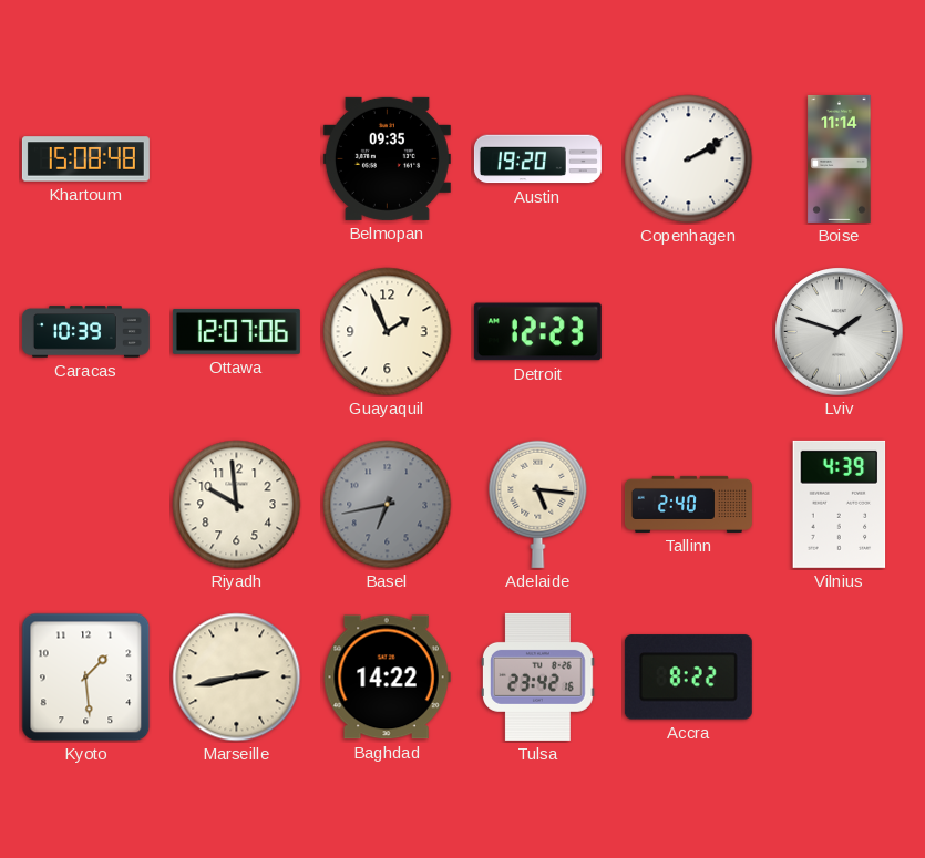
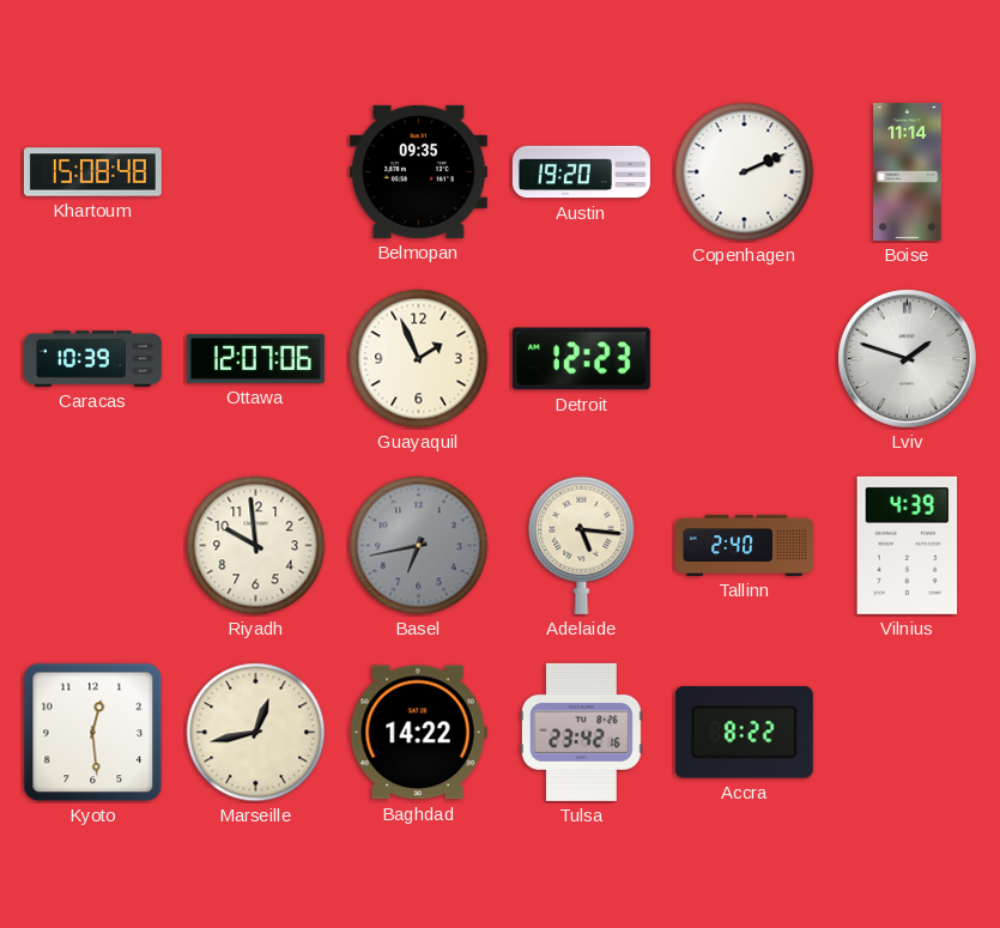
Copenhagen: 2:10 -> 2:11 (745, 172)
Kyoto: 1:29 -> 12:29 (93, 733)
Marseille: 2:43 -> 12:43 (256, 733)
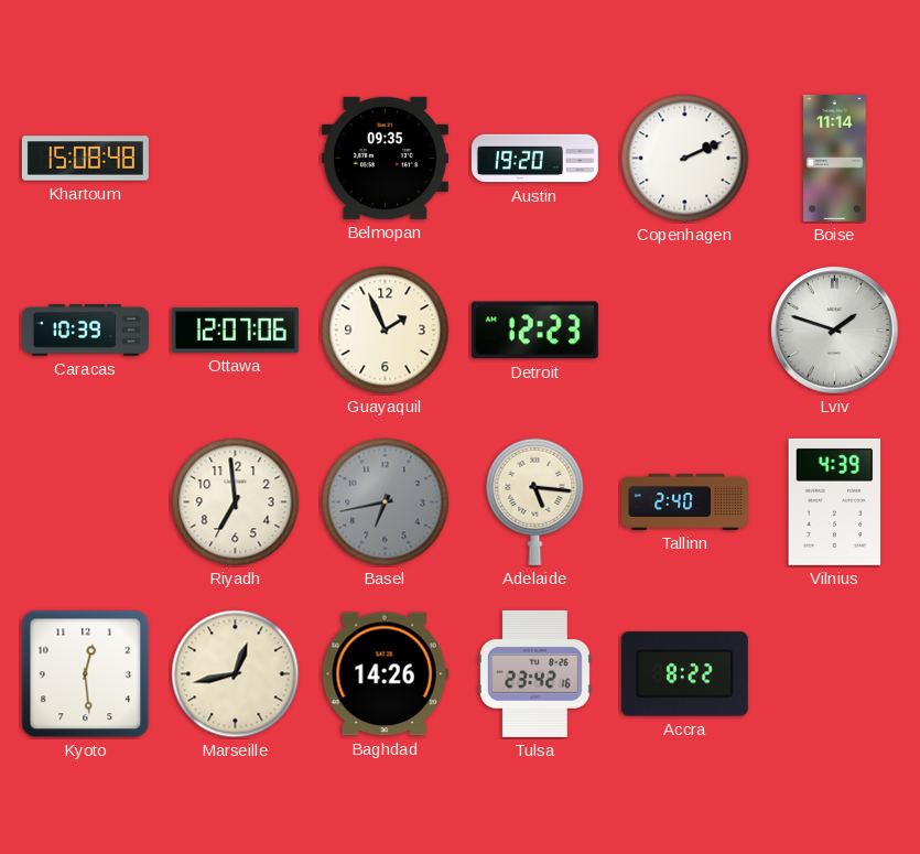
Riyadh: 9:59 -> 6:59 (236, 502)
Baghdad: 14:22 -> 14:26 (385, 674)
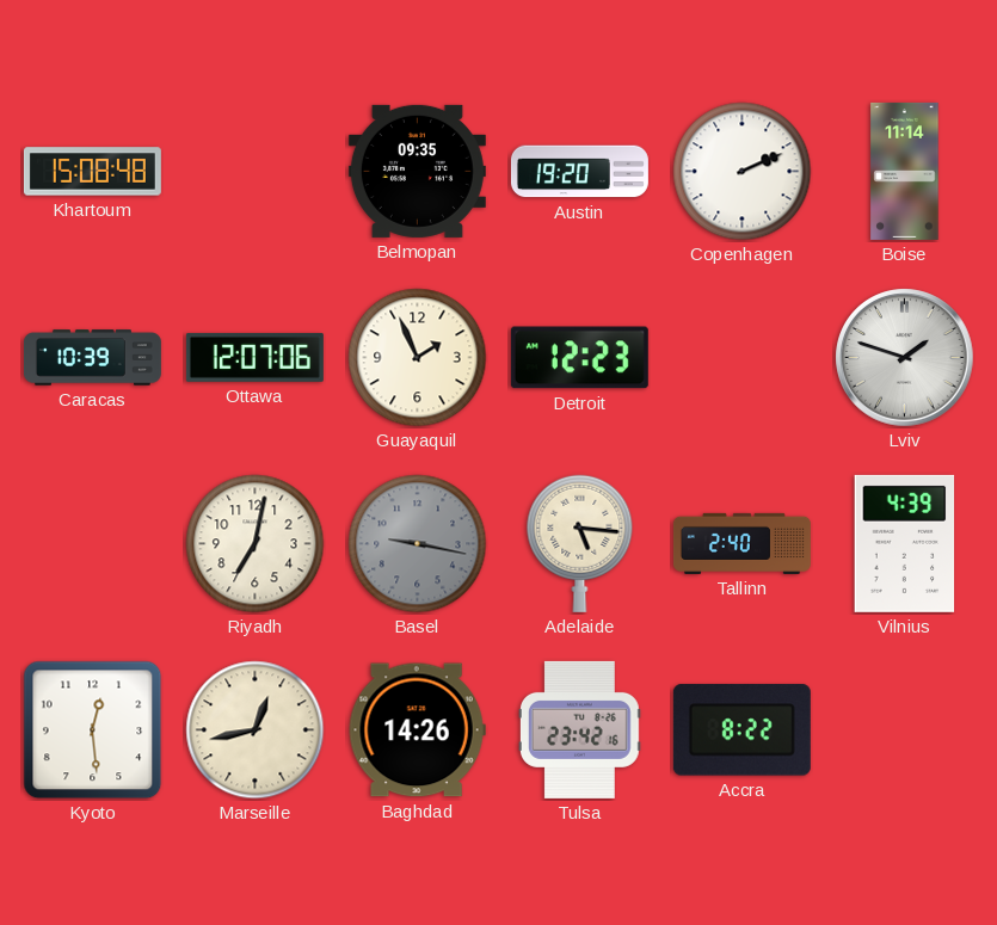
Riyadh: 6:59 -> 7:02 (256, 544)
Basel: 6:43 -> 9:17 (418, 544)
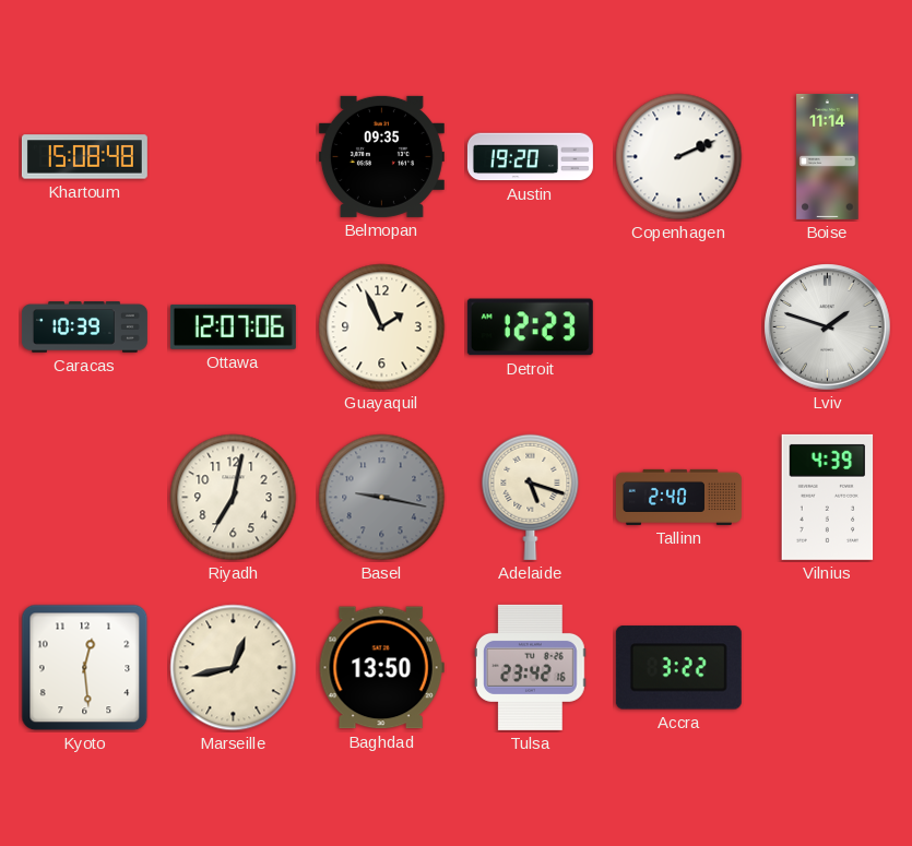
Adelaide: 5:16 -> 5:18 (531, 497)
Baghdad: 14:26 -> 13:50 (381, 668)
Accra: 8:22 -> 3:22 (678, 668)
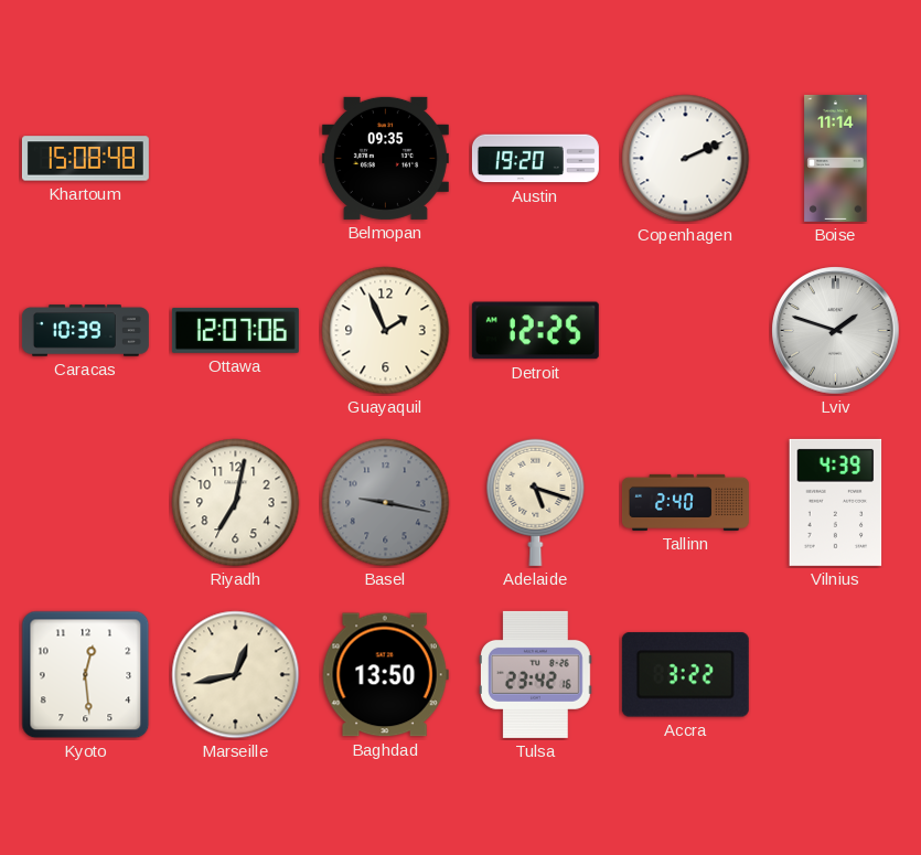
Detroit: 12:23 -> 12:25 (535, 331)
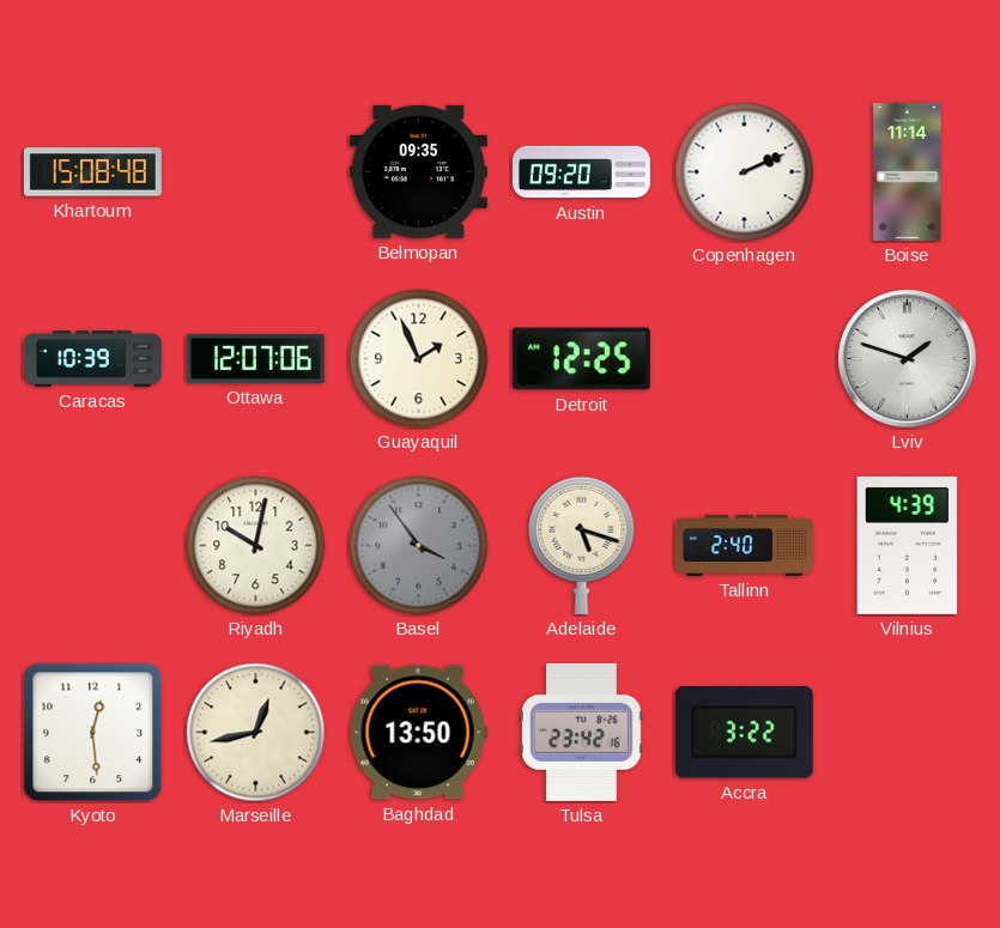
Austin: 19:20 -> 09:20 (581, 172)
Riyadh: 7:02 -> 10:02 (256, 546)
Basel: 9:17 -> 3:54 (419, 546)
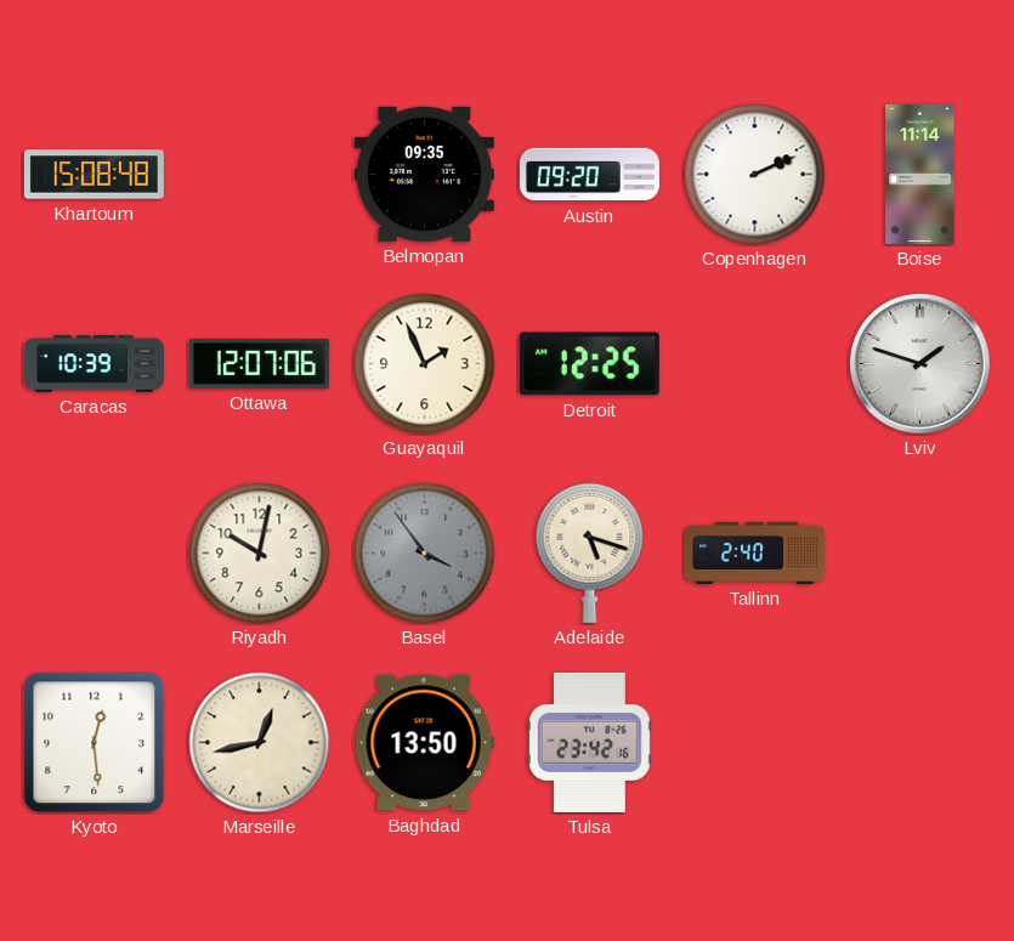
Vilnius: 4:39 -> none (908, 545)
Accra: 3:22 -> none (744, 733)
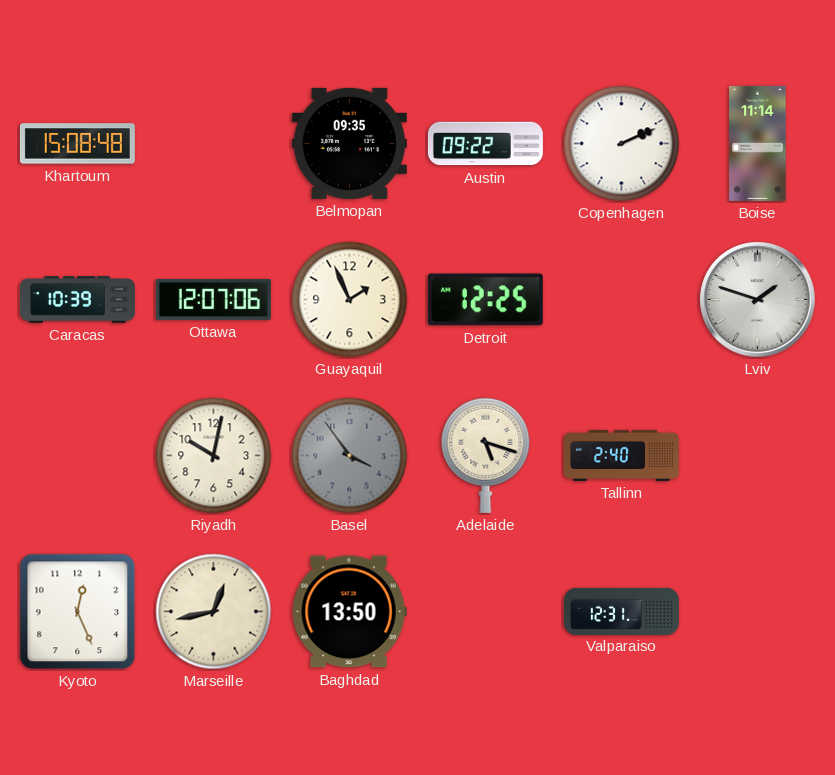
Austin: 09:20 -> 09:22 (485, 144)
Kyoto: 12:29 -> 12:26 (78, 612)
Tulsa: 23:42 -> none (590, 742)
Valparaiso: none -> 12:31 (621, 611)
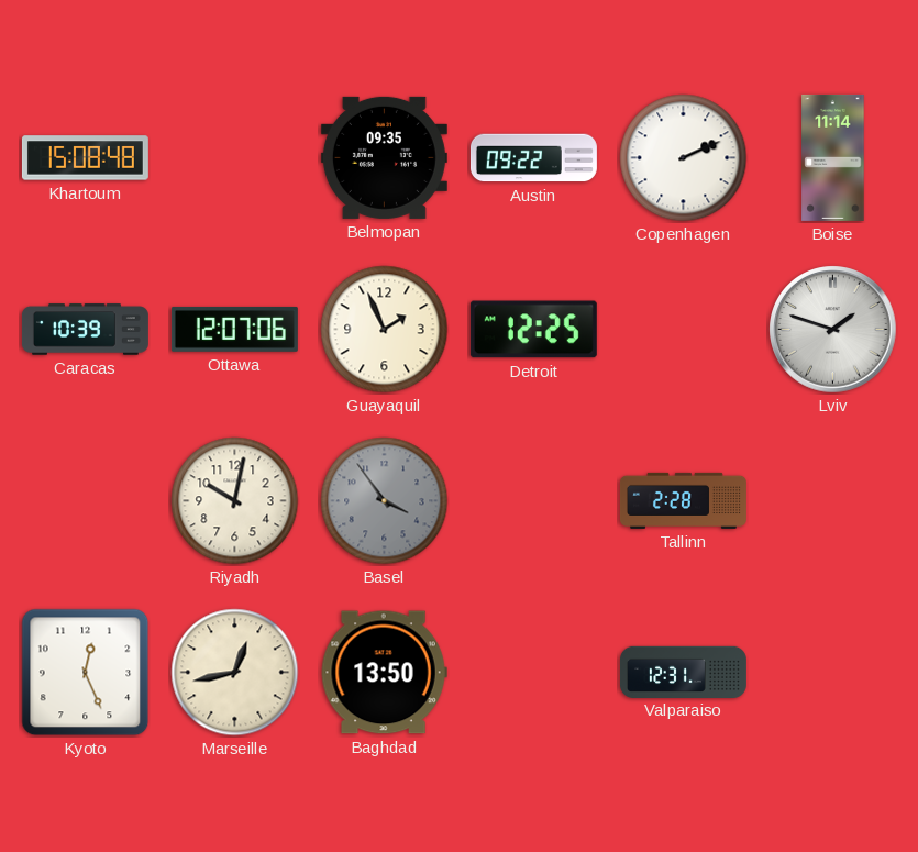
Adelaide: 5:18 -> none (486, 455)
Tallinn: 2:40 -> 2:28 (683, 500)
